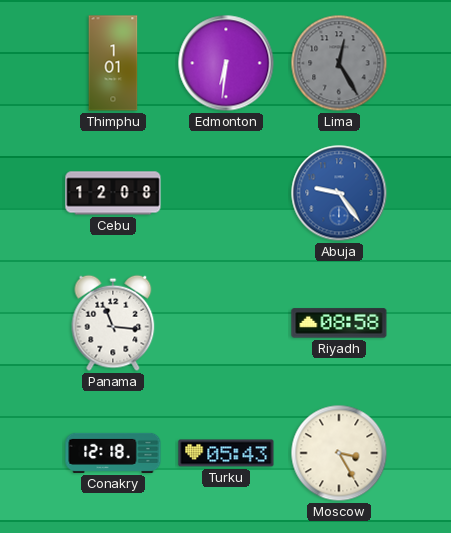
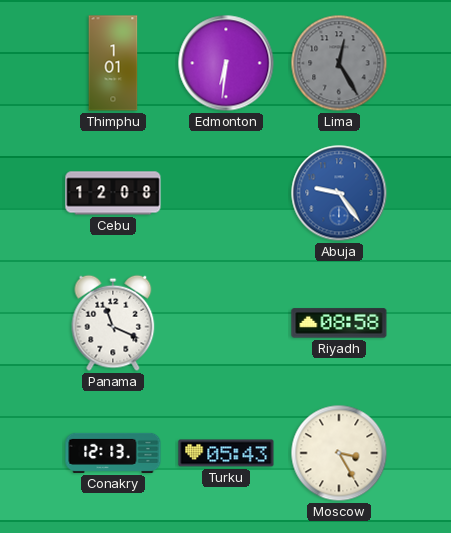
Panama: 11:16 -> 11:19 (113, 323)
Conakry: 12:18 -> 12:13 (113, 453)
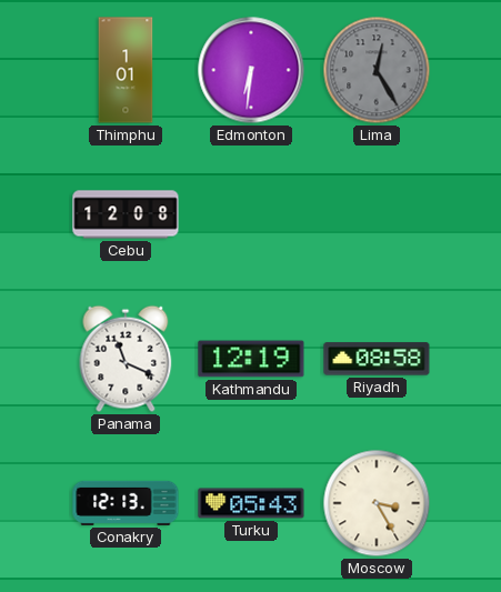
Abuja: 9:24 -> none (339, 193)
Kathmandu: none -> 12:19 (251, 359)
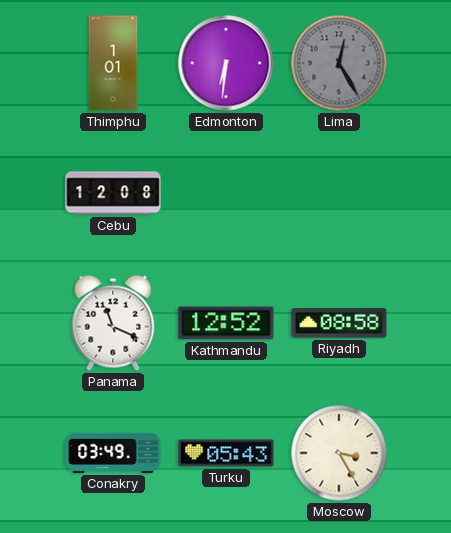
Kathmandu: 12:19 -> 12:52 (226, 323)
Conakry: 12:13 -> 03:49 (113, 453)
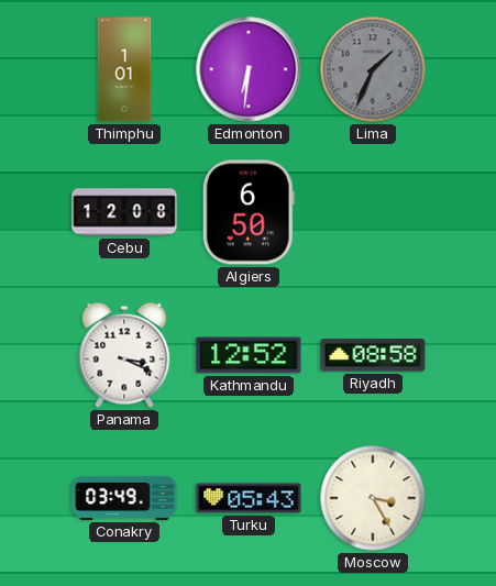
Lima: 12:25 -> 1:34 (373, 69)
Algiers: none -> 6:50 (249, 212)
Panama: 11:19 -> 3:19 (124, 355)
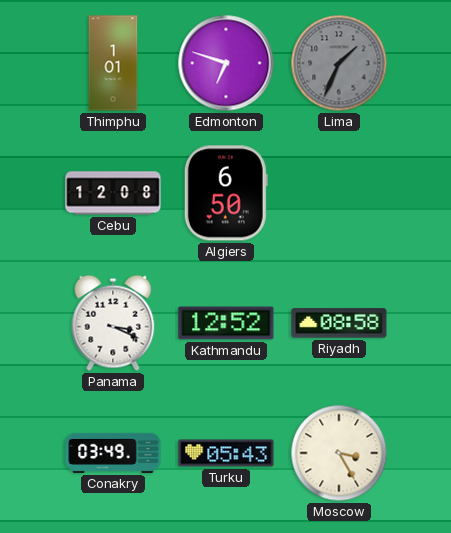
Edmonton: 6:31 -> 6:48 (226, 63)
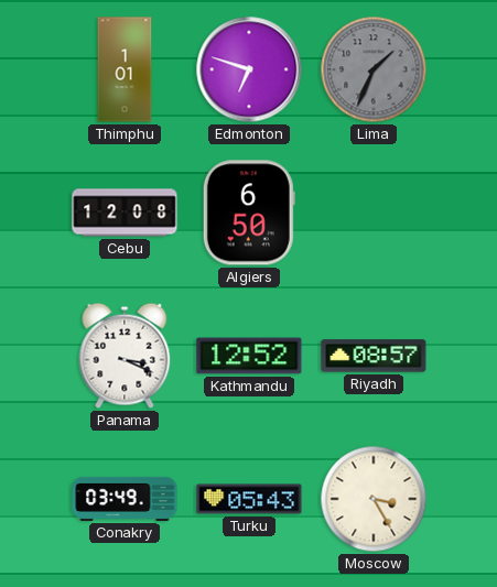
Riyadh: 08:58 -> 08:57 (374, 356)
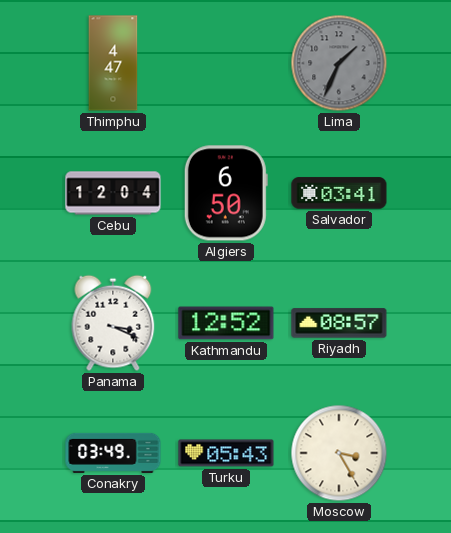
Thimphu: 1:01 -> 4:47 (113, 63)
Edmonton: 6:48 -> none (249, 69)
Cebu: 12:08 -> 12:04 (113, 193)
Salvador: none -> 03:41 (339, 193)
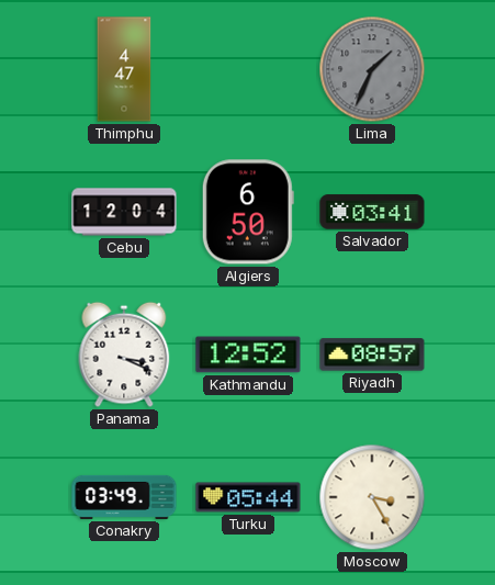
Turku: 05:43 -> 05:44 (248, 497)
